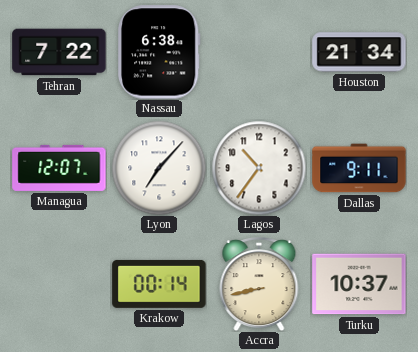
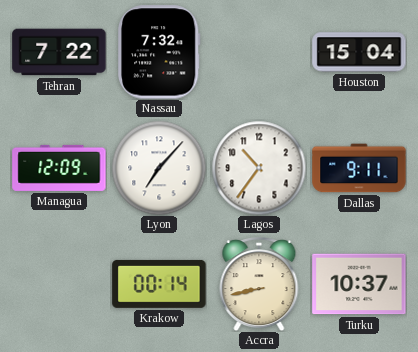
Nassau: 6:38 -> 7:32 (160, 52)
Houston: 21:34 -> 15:04 (359, 52)
Managua: 12:07 -> 12:09 (59, 168)
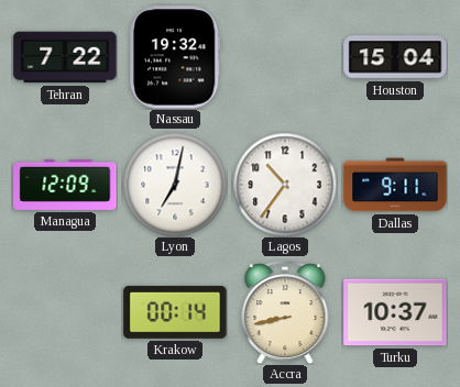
Nassau: 7:32 -> 19:32 (176, 57)
Lyon: 7:07 -> 7:02 (175, 185)
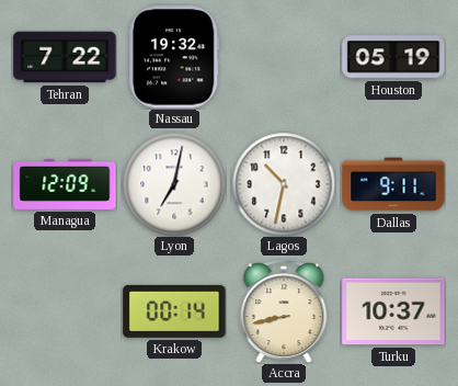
Houston: 15:04 -> 05:19 (393, 57)
Lagos: 10:36 -> 10:32 (284, 184)
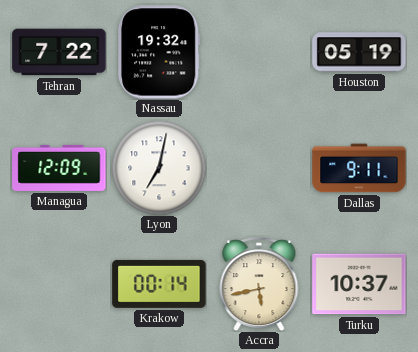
Lagos: 10:32 -> none (284, 184)
Accra: 8:43 -> 5:43 (259, 284)
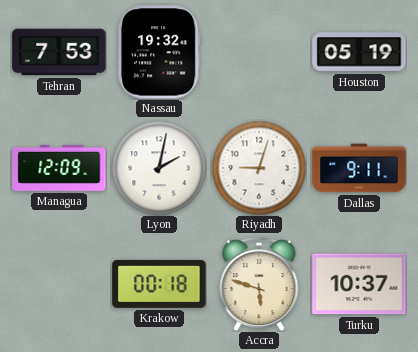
Tehran: 7:22 -> 7:53 (59, 52)
Lyon: 7:02 -> 2:02 (159, 168)
Riyadh: none -> 9:03 (259, 168)
Krakow: 00:14 -> 00:18 (159, 284)
Accra: 5:43 -> 5:48 (259, 284)
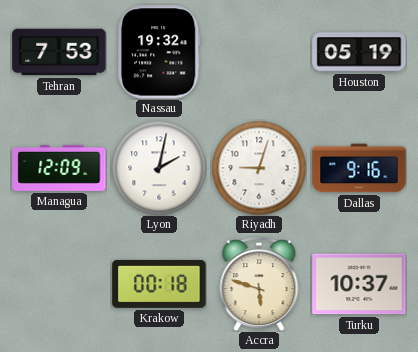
Dallas: 9:11 -> 9:16 (359, 168)
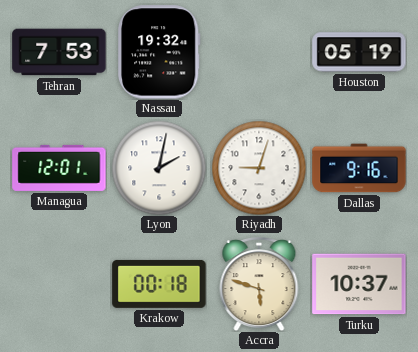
Managua: 12:09 -> 12:01 (59, 168)
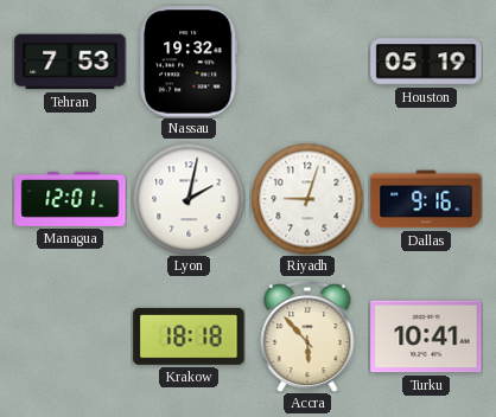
Krakow: 00:18 -> 18:18 (189, 336)
Accra: 5:48 -> 5:53 (307, 336)
Turku: 10:37 -> 10:41 (426, 336)
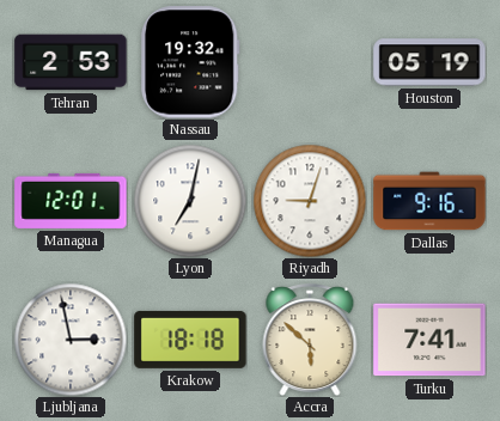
Tehran: 7:53 -> 2:53 (71, 62)
Lyon: 2:02 -> 7:02 (190, 201)
Ljubljana: none -> 2:58 (71, 340)
Accra: 5:53 -> 5:52 (310, 340)
Turku: 10:41 -> 7:41 (429, 340)
